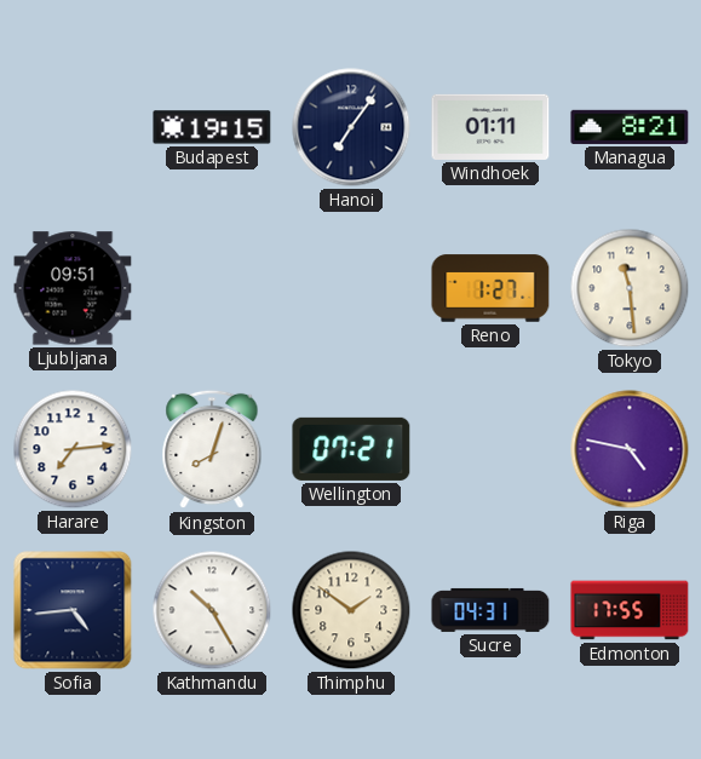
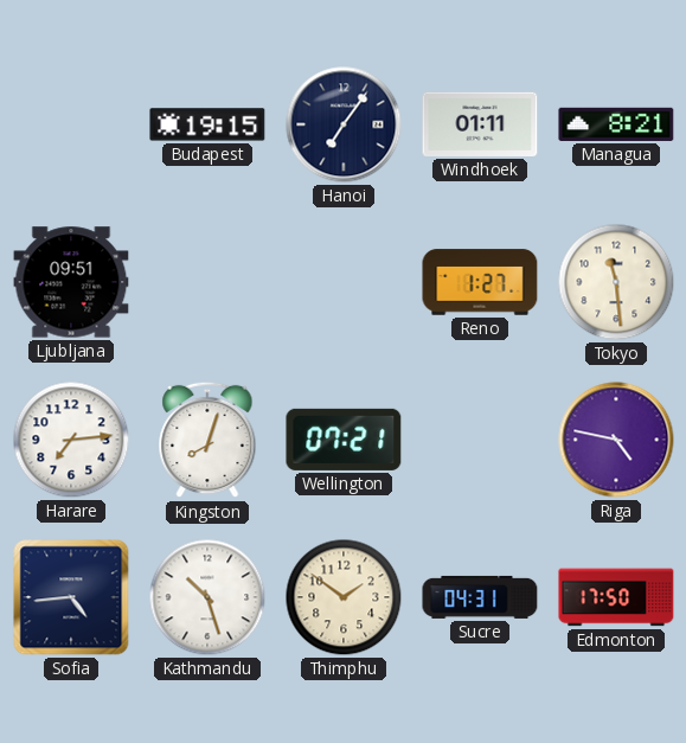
Kathmandu: 10:25 -> 10:27 (207, 597)
Edmonton: 17:55 -> 17:50 (616, 597)
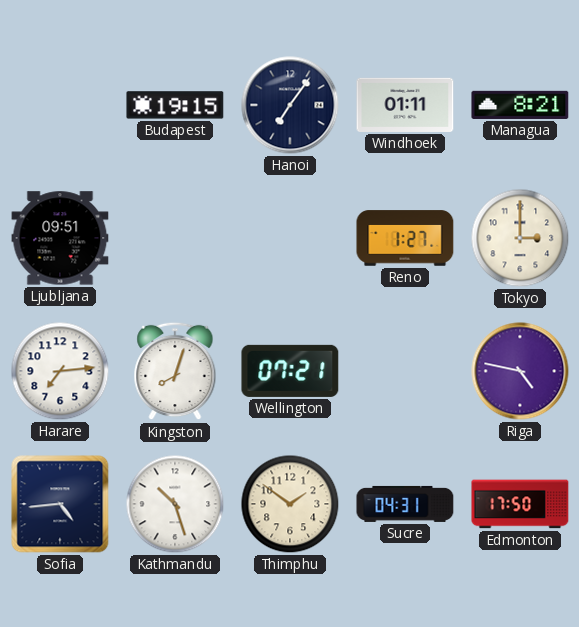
Tokyo: 11:29 -> 3:00 (520, 238)
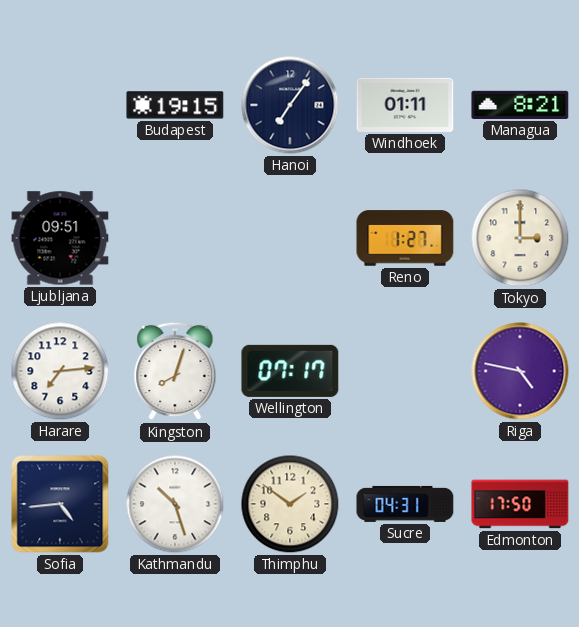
Wellington: 07:21 -> 07:17 (290, 371)
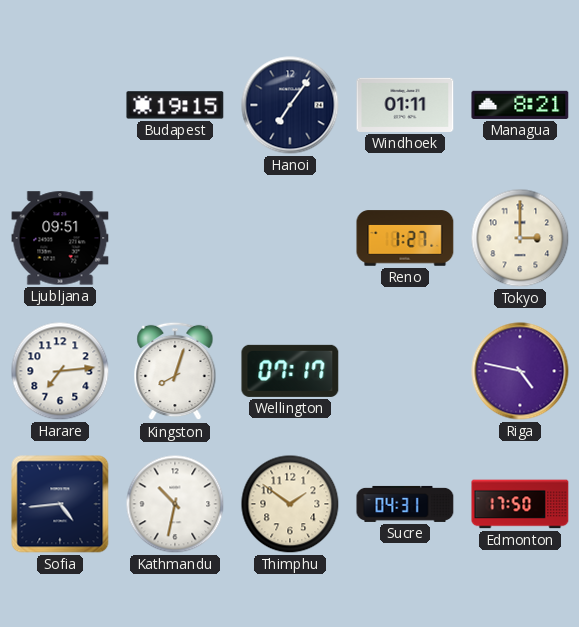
Kathmandu: 10:27 -> 10:32 (175, 504)
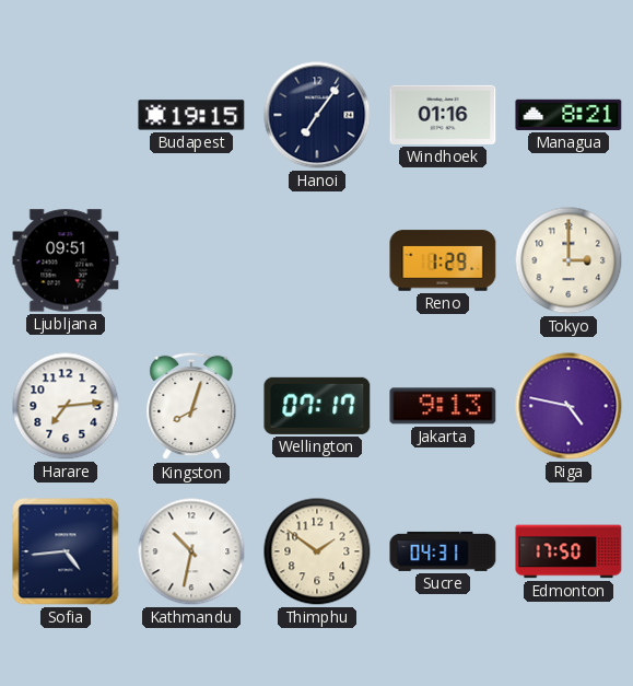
Windhoek: 01:11 -> 01:16 (443, 115)
Reno: 1:27 -> 1:29 (443, 260)
Jakarta: none -> 9:13 (443, 406)
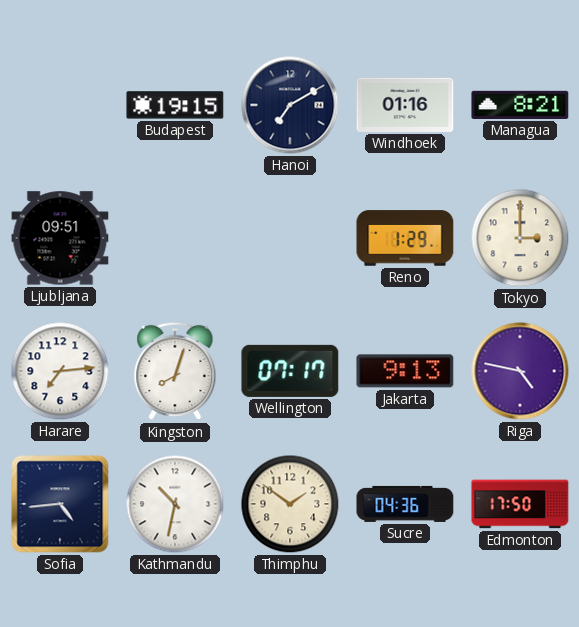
Hanoi: 7:06 -> 7:10 (290, 105)
Sucre: 04:31 -> 04:36 (405, 504)
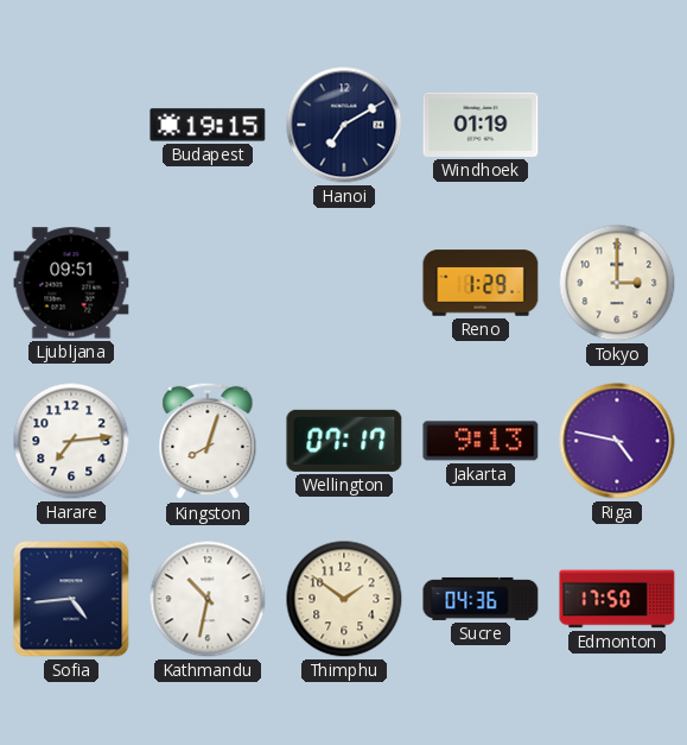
Windhoek: 01:16 -> 01:19 (481, 125)
Managua: 8:21 -> none (520, 105)
